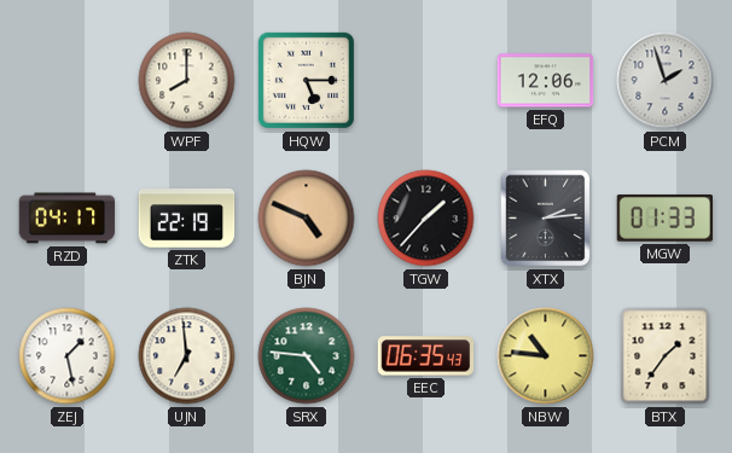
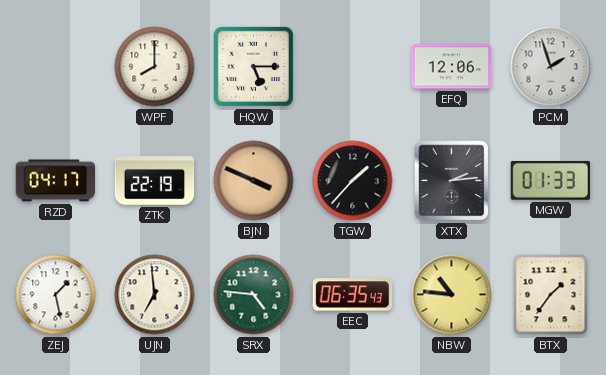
BJN: 4:49 -> 3:49 (254, 181)
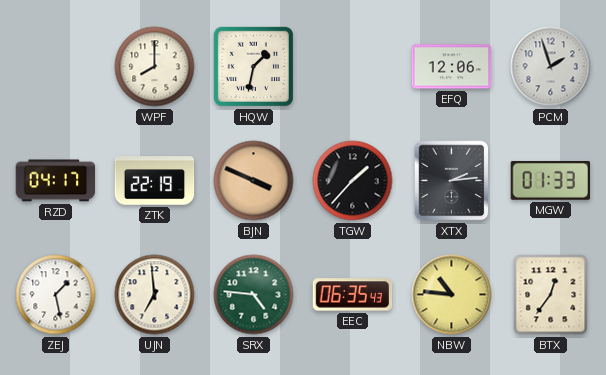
HQW: 5:15 -> 1:32 (253, 66)
BTX: 1:36 -> 12:36 (551, 295)
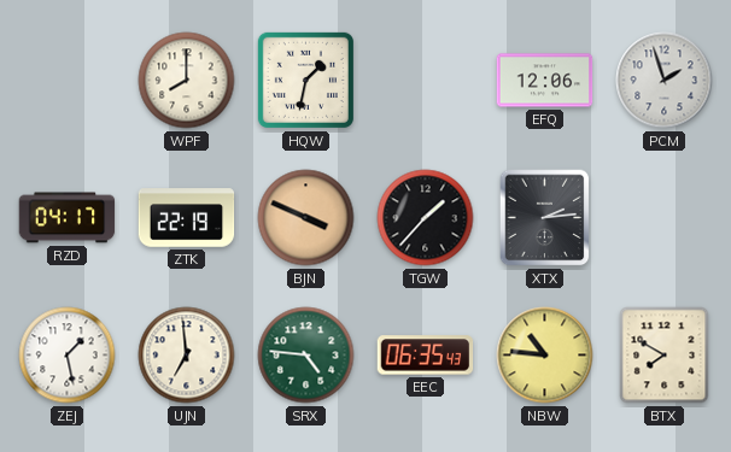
MGW: 01:33 -> none (550, 180)
BTX: 12:36 -> 7:50 (665, 356)
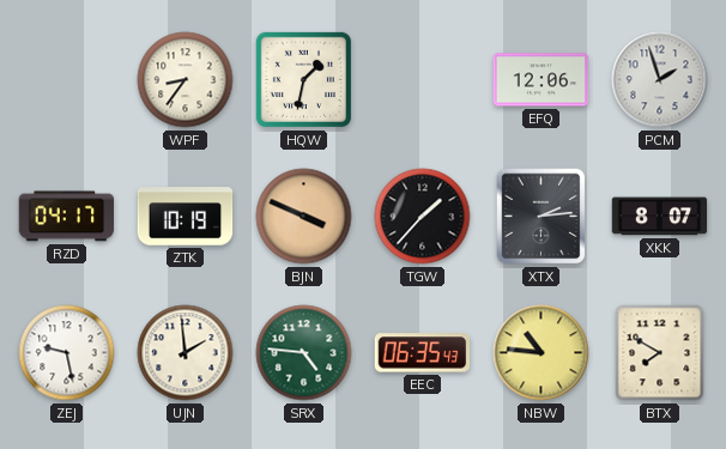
WPF: 8:00 -> 8:36 (186, 80)
ZTK: 22:19 -> 10:19 (186, 217)
XKK: none -> 8:07 (660, 217)
ZEJ: 1:28 -> 9:28 (67, 353)
UJN: 6:59 -> 1:59 (186, 353)
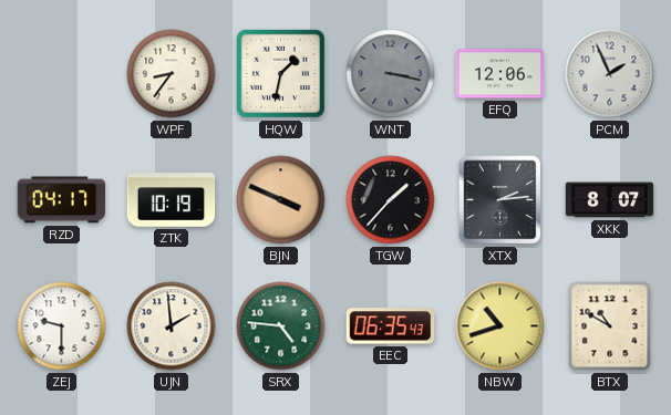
WNT: none -> 3:17 (391, 74)
PCM: 1:57 -> 1:56 (610, 74)
ZEJ: 9:28 -> 9:30 (62, 326)
NBW: 10:46 -> 10:42 (500, 326)
BTX: 7:50 -> 10:50 (610, 326)
